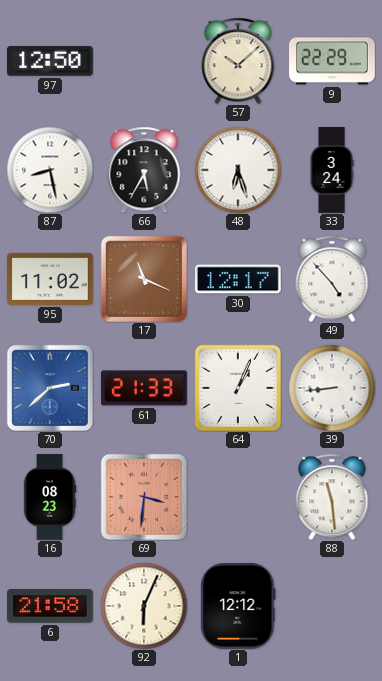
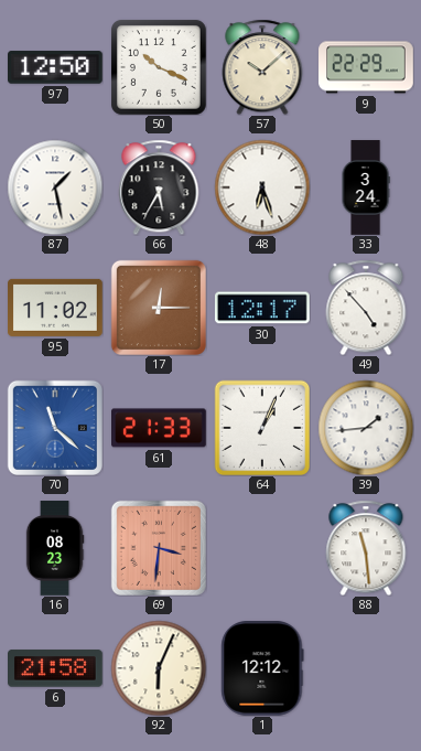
50: none -> 10:19 (159, 67)
87: 8:28 -> 1:28 (55, 187)
17: 11:19 -> 12:15 (159, 308)
70: 2:38 -> 11:22 (55, 428)
39: 8:44 -> 1:44 (366, 428)
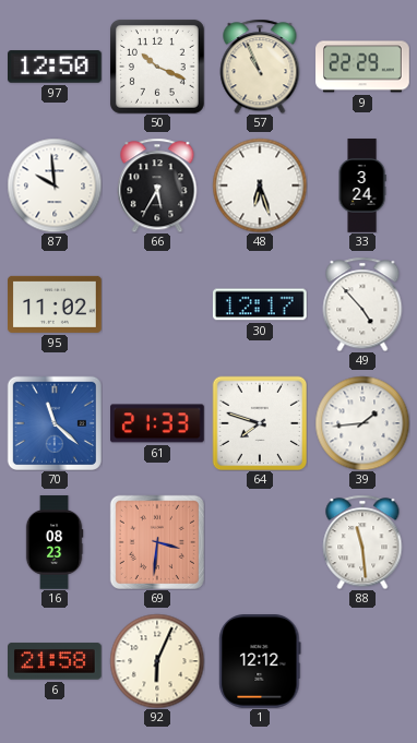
57: 10:08 -> 10:56 (260, 67)
87: 1:28 -> 9:59 (55, 185)
17: 12:15 -> none (159, 308)
64: 1:04 -> 7:48 (260, 423)
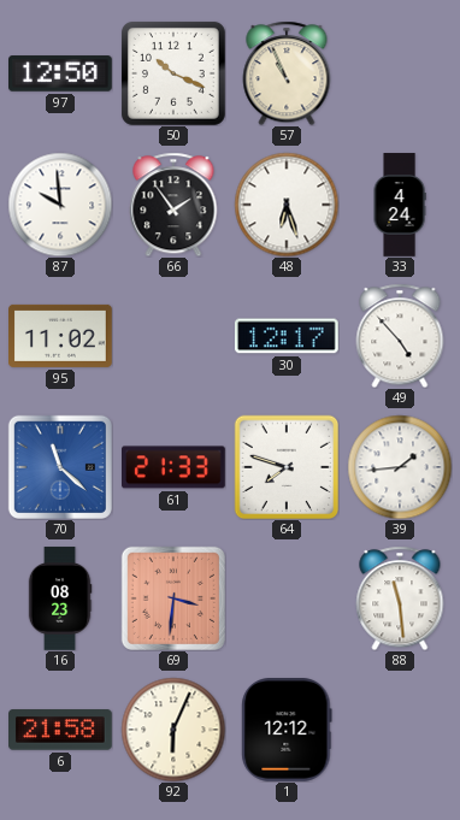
9: 22:29 -> none (362, 67)
66: 5:35 -> 1:54 (173, 205)
33: 3:24 -> 4:24 (400, 205)
